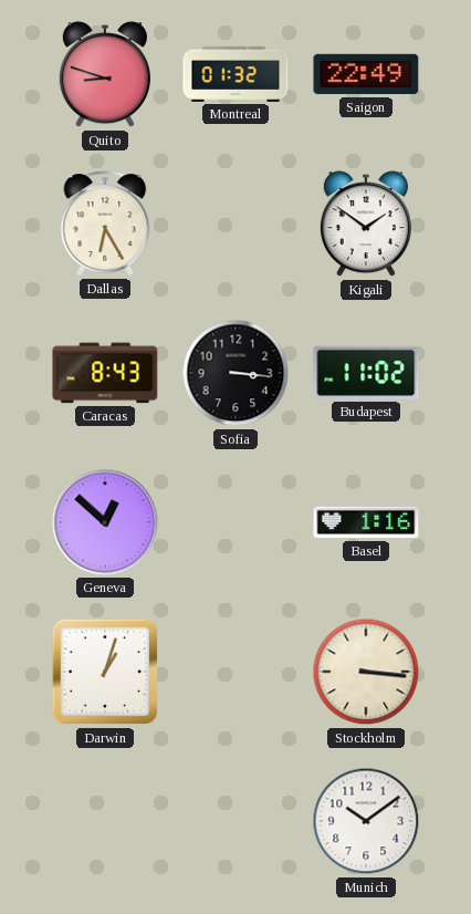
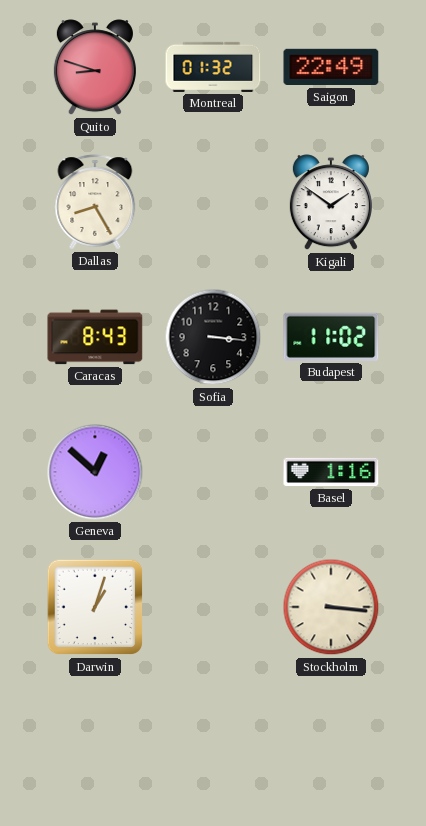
Dallas: 6:25 -> 8:25 (95, 202)
Munich: 10:09 -> none (366, 821)
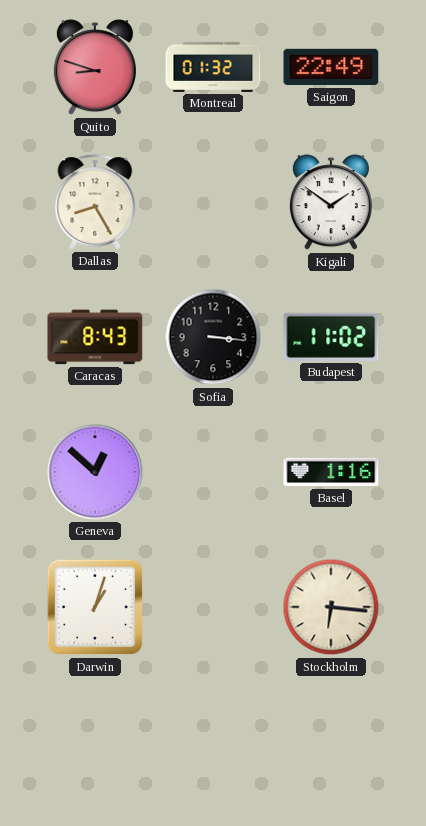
Stockholm: 3:16 -> 6:16 (331, 607)
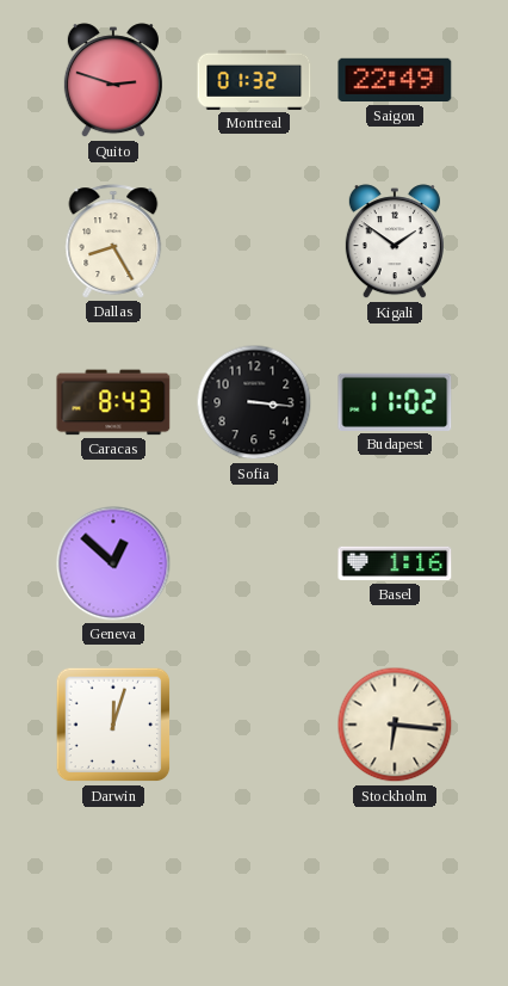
Quito: 8:48 -> 2:48 (113, 81)
Darwin: 1:03 -> 12:03 (113, 725)
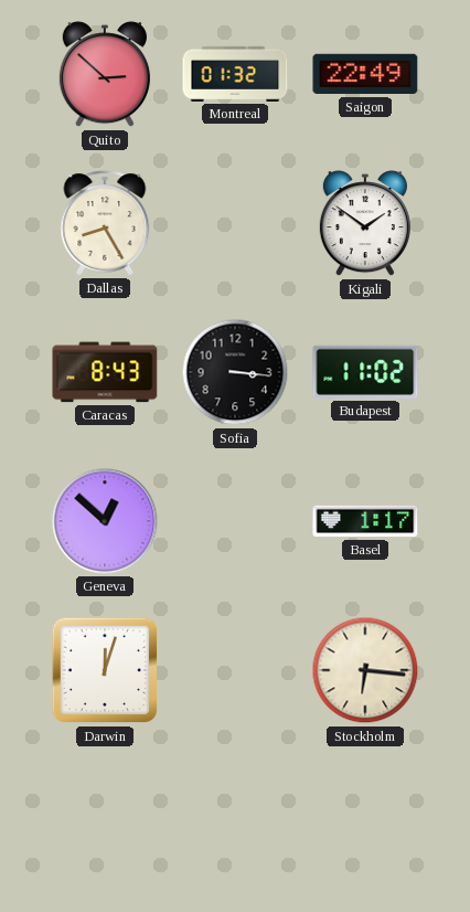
Quito: 2:48 -> 2:52 (105, 75)
Basel: 1:16 -> 1:17 (365, 521)
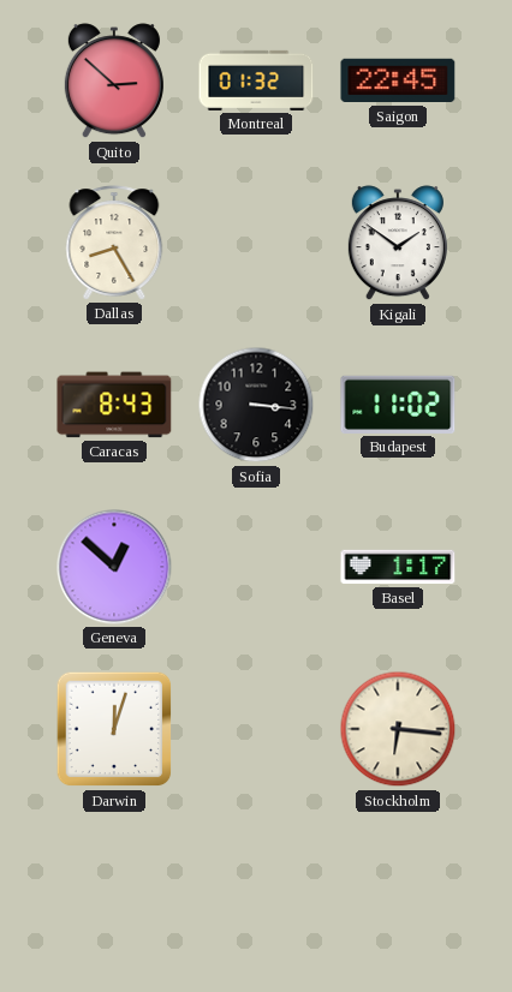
Saigon: 22:49 -> 22:45 (398, 80)
